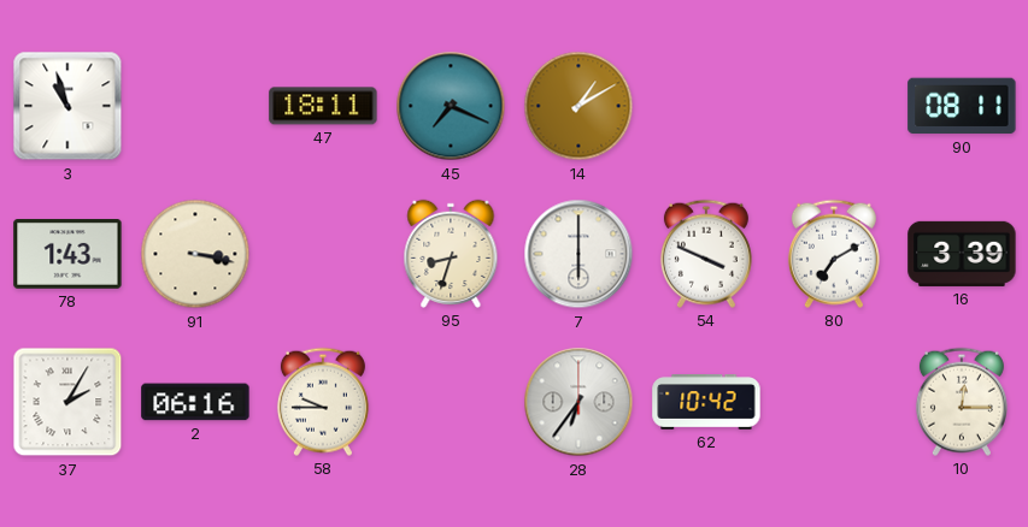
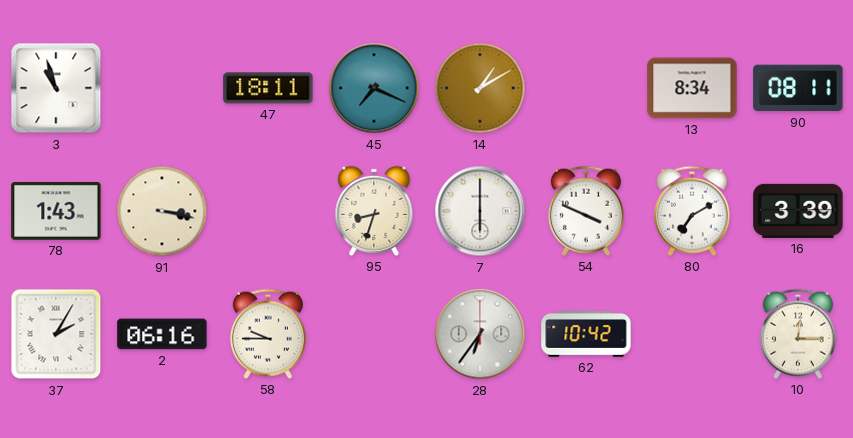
13: none -> 8:34 (692, 88)
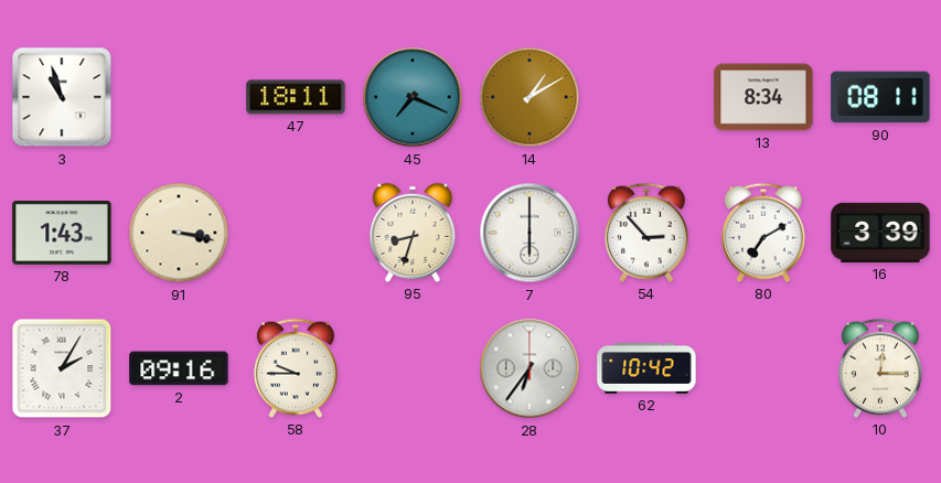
54: 3:49 -> 2:53 (646, 233)
2: 06:16 -> 09:16 (179, 368)
